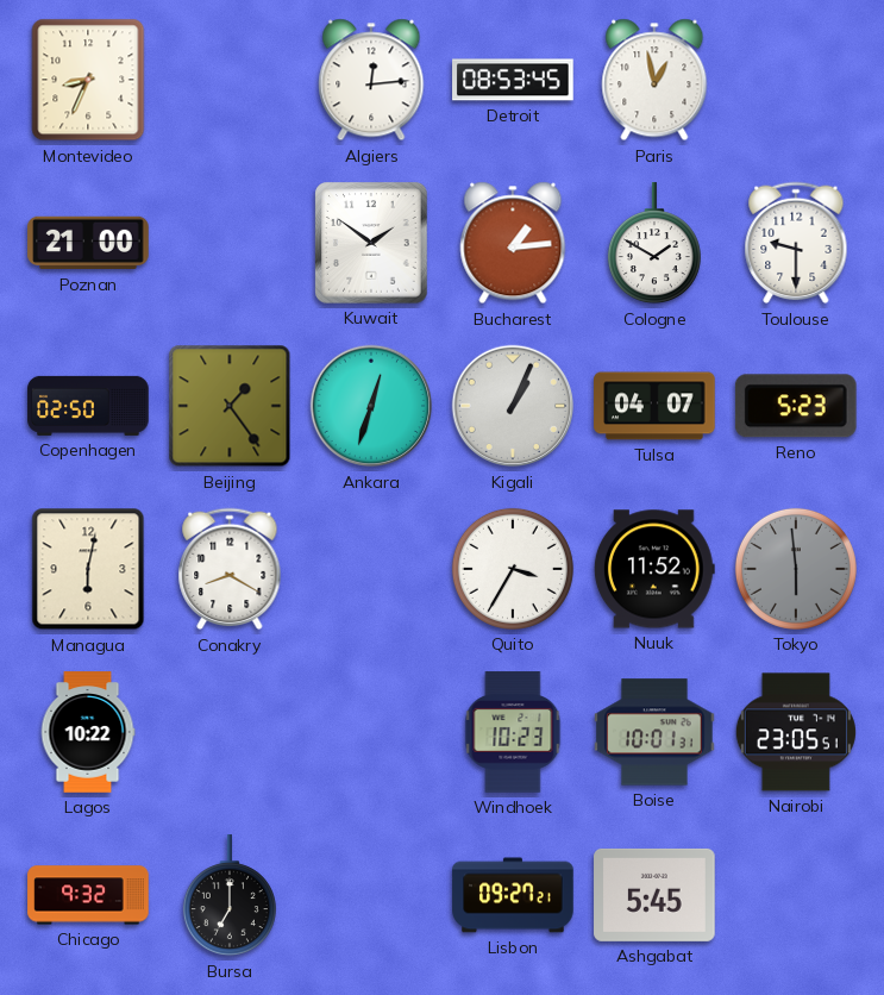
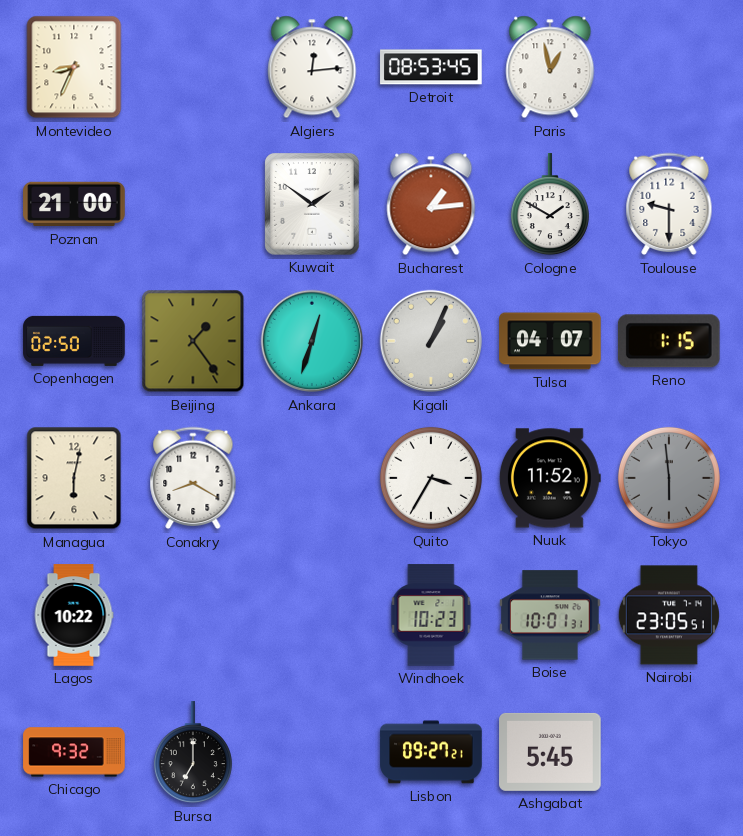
Reno: 5:23 -> 1:15 (669, 341)
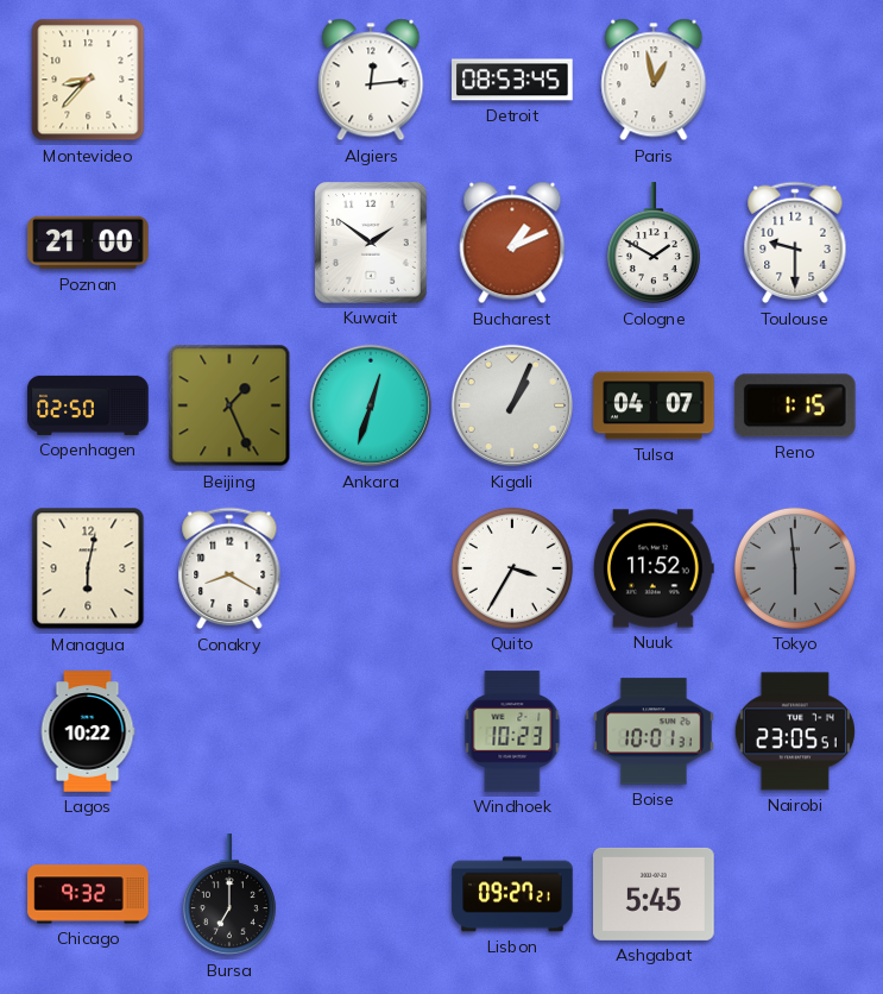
Montevideo: 8:34 -> 8:37 (88, 80)
Bucharest: 1:14 -> 1:11 (512, 243)
Beijing: 1:24 -> 1:26 (229, 405)
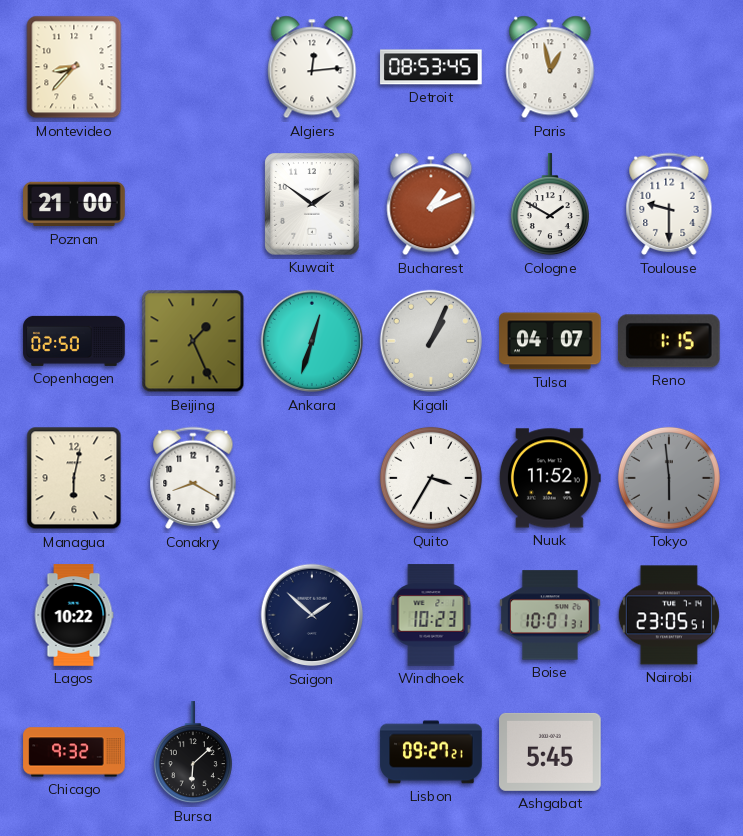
Saigon: none -> 1:52 (312, 615)
Bursa: 7:00 -> 6:08 (193, 753)
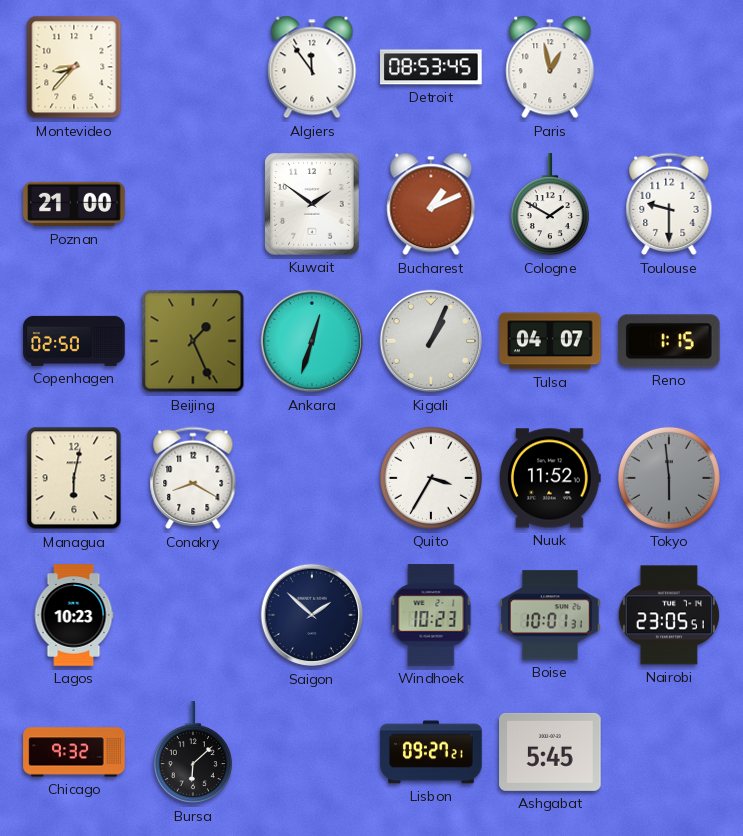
Algiers: 12:14 -> 11:54 (312, 67)
Lagos: 10:22 -> 10:23 (74, 615)
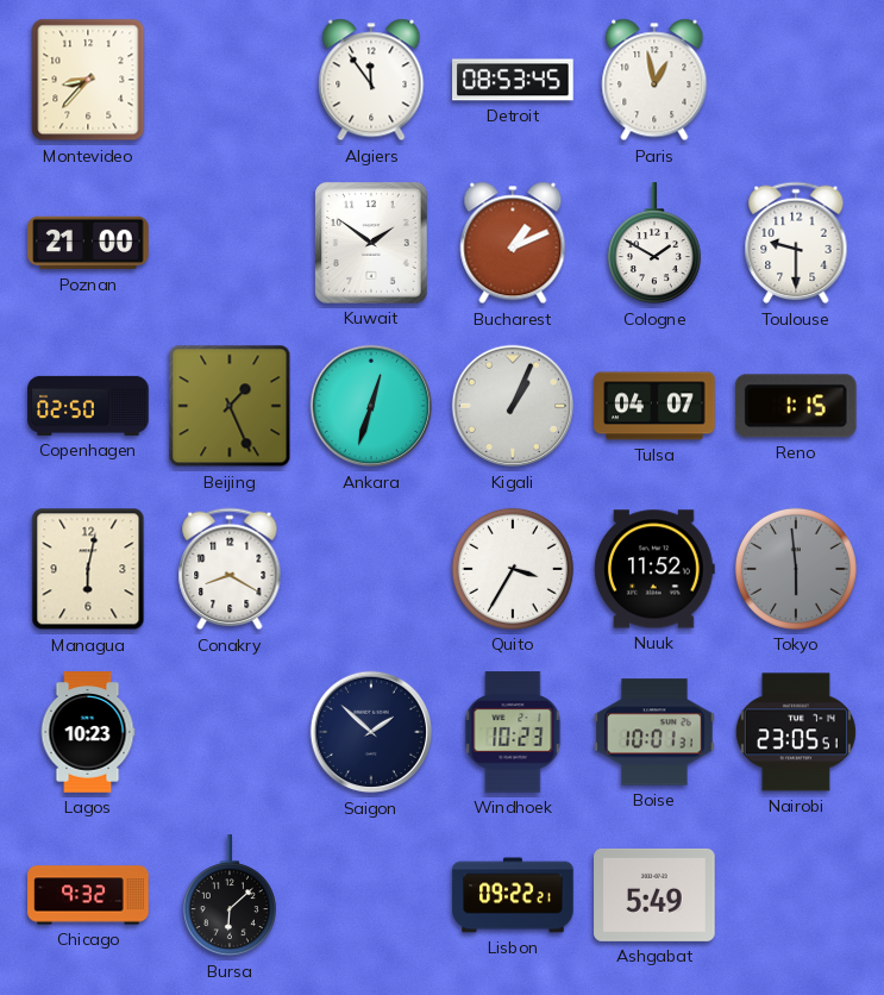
Lisbon: 09:27 -> 09:22 (513, 895)
Ashgabat: 5:45 -> 5:49 (654, 895)
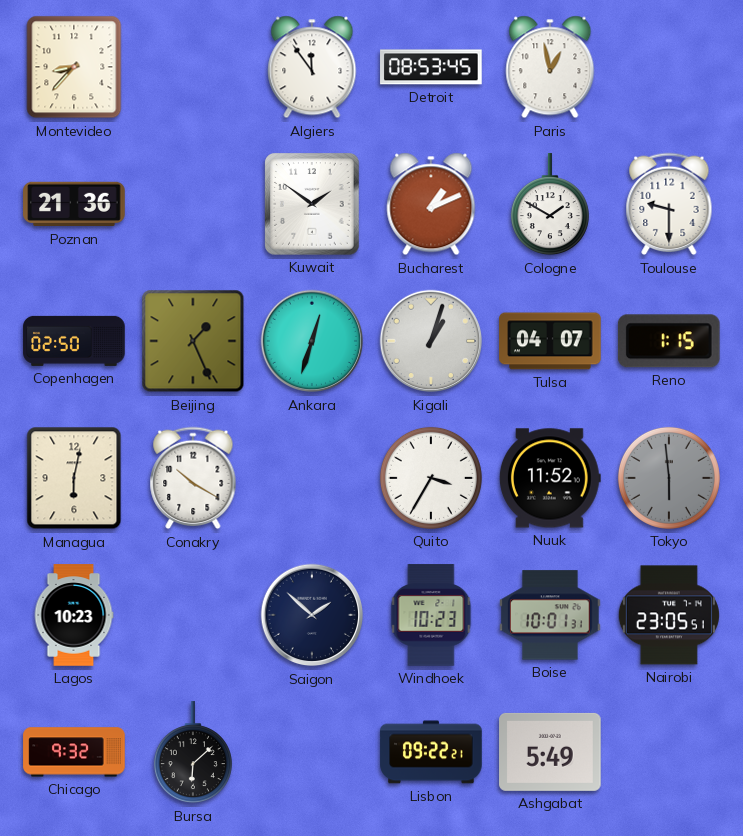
Poznan: 21:00 -> 21:36 (74, 204)
Kigali: 1:04 -> 1:03 (431, 341)
Conakry: 8:20 -> 10:20 (193, 478)
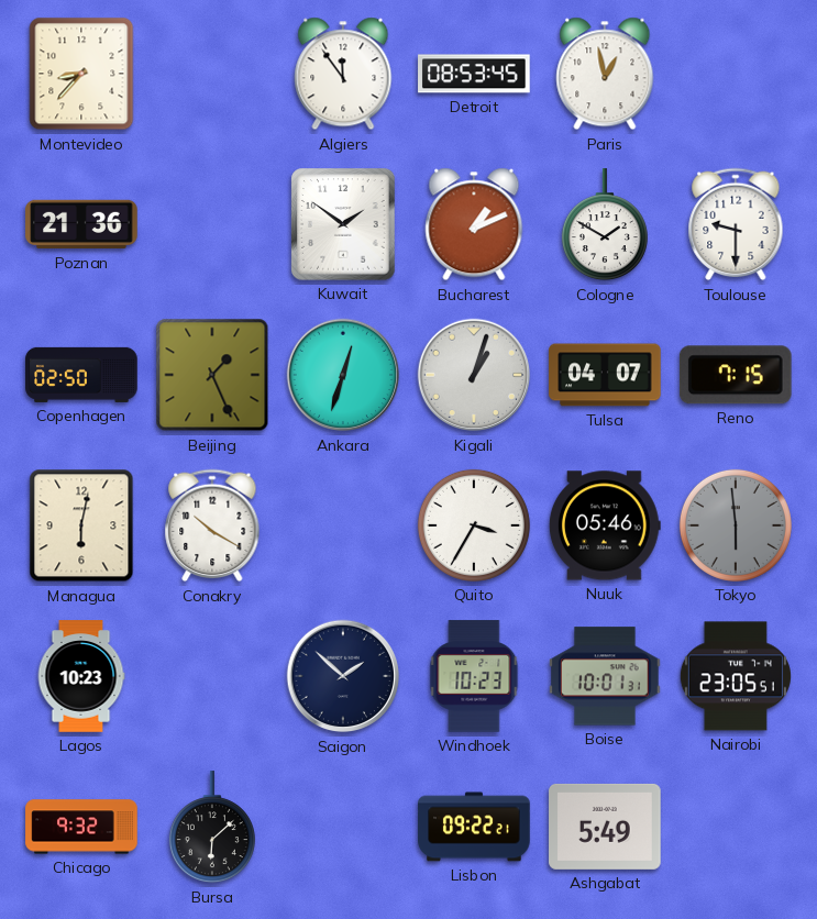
Reno: 1:15 -> 7:15 (736, 375)
Nuuk: 11:52 -> 05:46 (605, 525)
